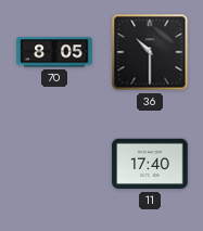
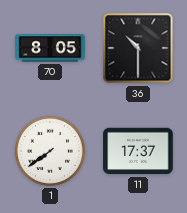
1: none -> 7:39 (50, 151)
11: 17:40 -> 17:37 (138, 151)
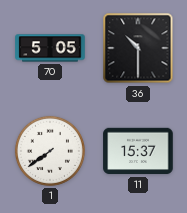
70: 8:05 -> 5:05 (50, 48)
11: 17:37 -> 15:37 (138, 151)
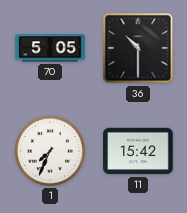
1: 7:39 -> 7:34 (50, 151)
11: 15:37 -> 15:42 (138, 151)
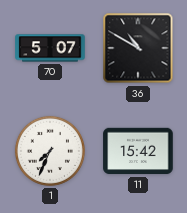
70: 5:05 -> 5:07 (50, 48)
36: 10:30 -> 10:50 (138, 48)
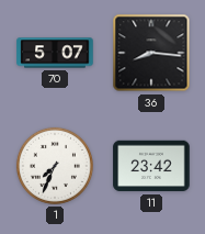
36: 10:50 -> 8:16 (151, 53)
11: 15:42 -> 23:42 (151, 166)
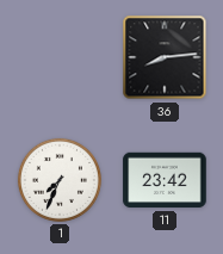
70: 5:07 -> none (55, 53)
36: 8:16 -> 8:14 (165, 57)
